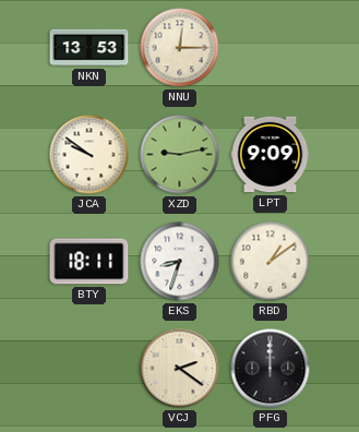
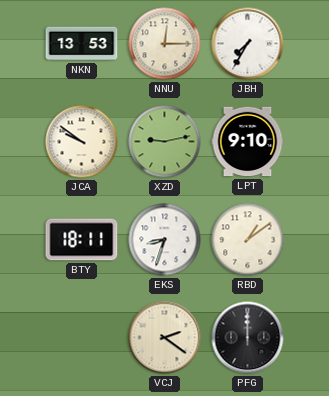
JBH: none -> 7:35 (248, 44)
LPT: 9:09 -> 9:10 (248, 142)
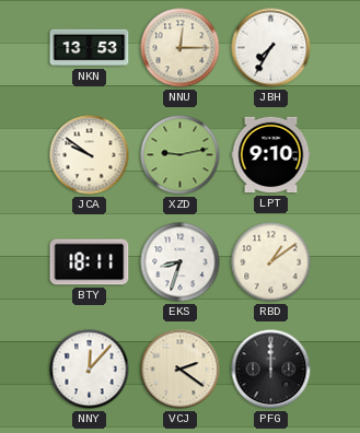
NNY: none -> 12:07 (90, 370)
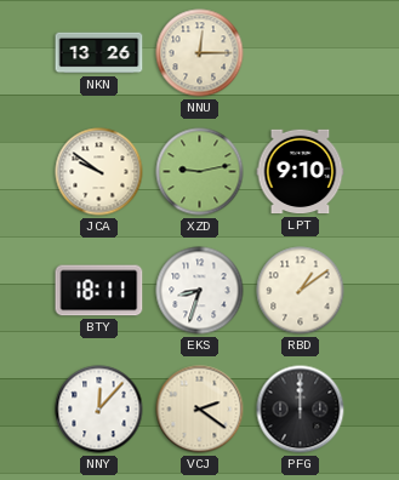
NKN: 13:53 -> 13:26 (99, 53)
JBH: 7:35 -> none (271, 48)
